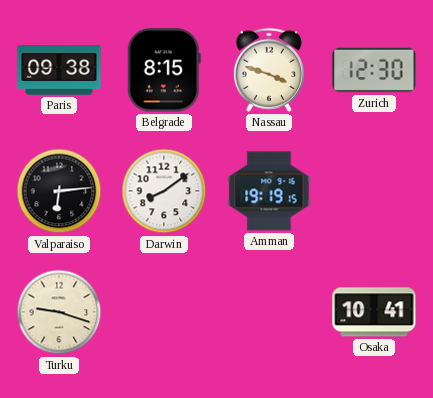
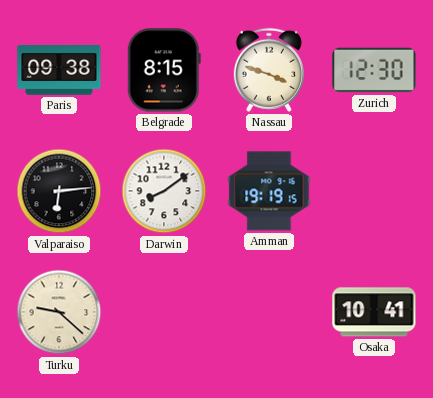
Turku: 9:18 -> 9:22 (59, 312)
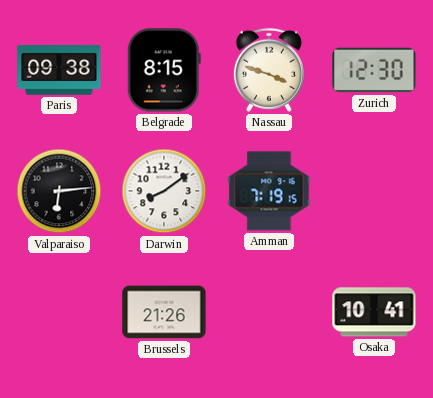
Amman: 19:19 -> 7:19 (269, 191)
Turku: 9:22 -> none (59, 312)
Brussels: none -> 21:26 (164, 312)
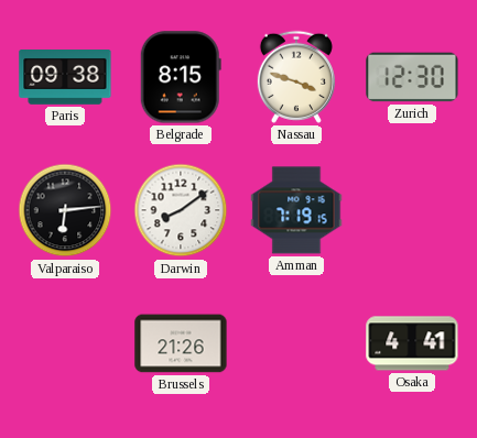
Osaka: 10:41 -> 4:41 (412, 343)
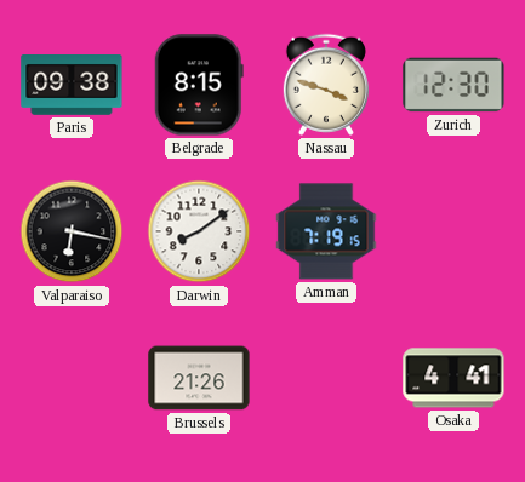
Valparaiso: 6:14 -> 6:17 (72, 231)
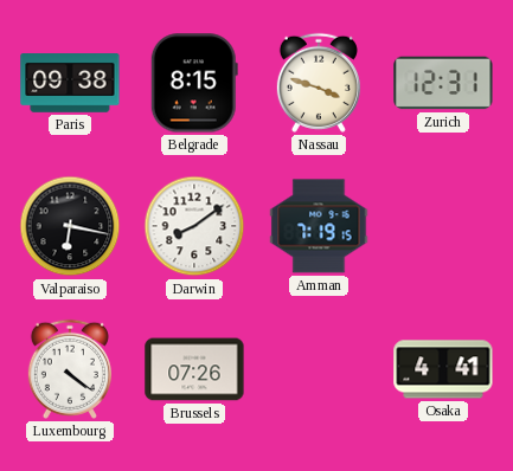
Zurich: 12:30 -> 12:31 (443, 83)
Luxembourg: none -> 4:21 (70, 369)
Brussels: 21:26 -> 07:26 (194, 369)
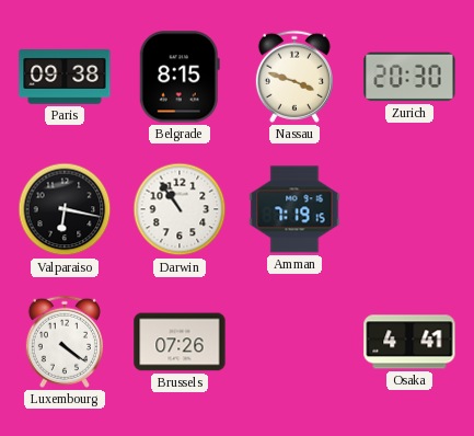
Zurich: 12:31 -> 20:30 (409, 77)
Darwin: 8:09 -> 10:54 (180, 209)
